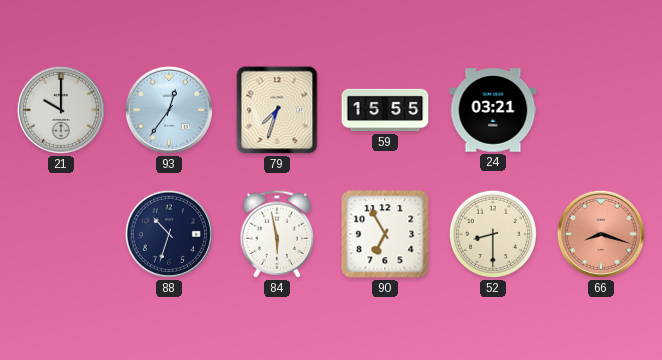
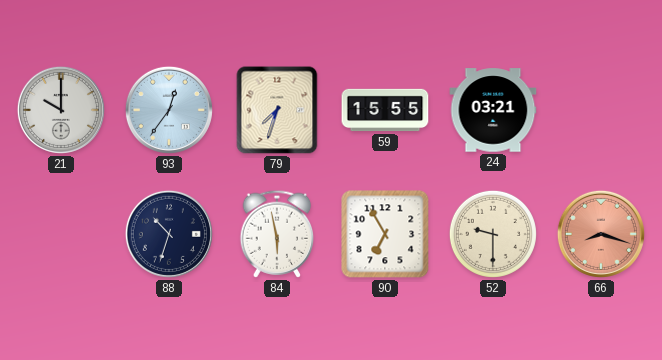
52: 8:30 -> 9:30 (493, 234)
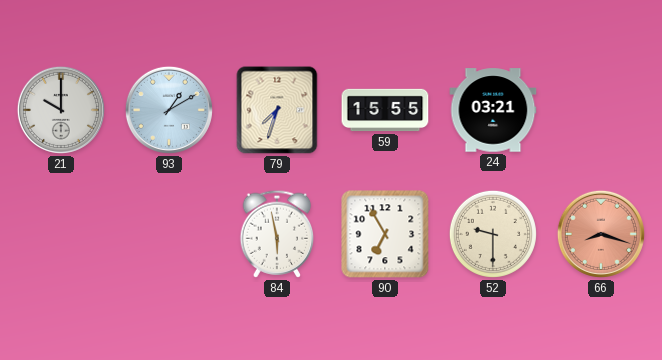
93: 12:36 -> 1:10 (169, 110)
88: 10:33 -> none (169, 234)
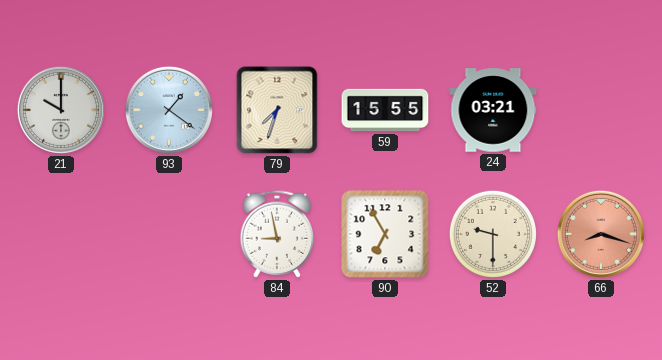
93: 1:10 -> 1:21 (169, 110)
84: 5:58 -> 8:58 (277, 234)
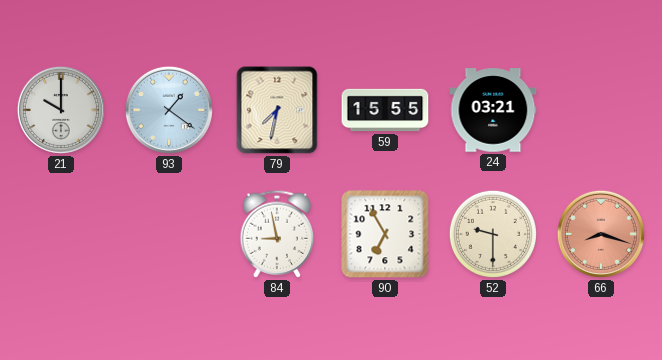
79: 7:33 -> 7:32 (277, 110)
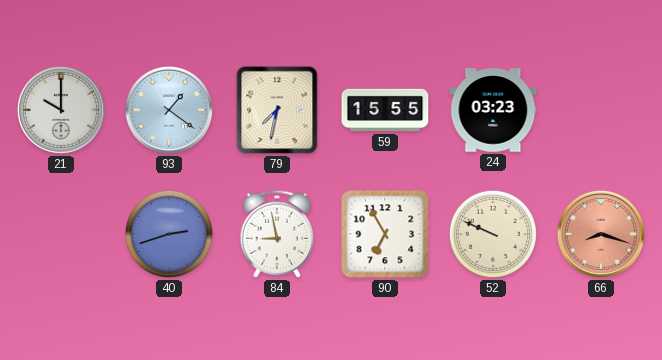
24: 03:21 -> 03:23 (493, 110)
40: none -> 2:42 (169, 234)
52: 9:30 -> 9:49 (493, 234)
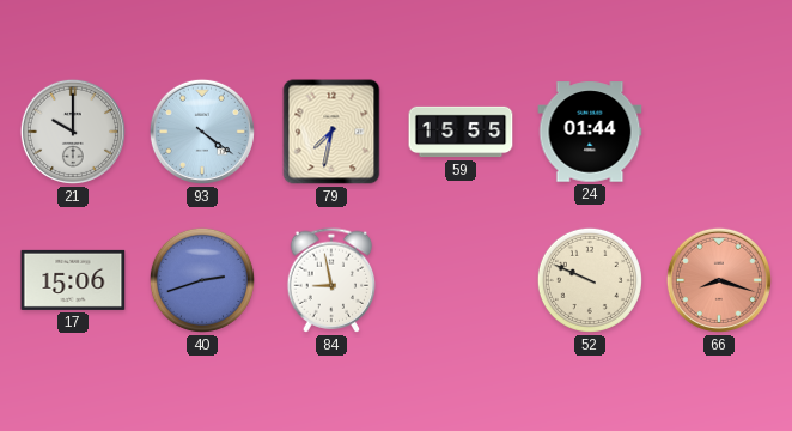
93: 1:21 -> 4:21 (202, 132)
24: 03:23 -> 01:44 (590, 132)
17: none -> 15:06 (73, 280)
90: 6:55 -> none (385, 234)
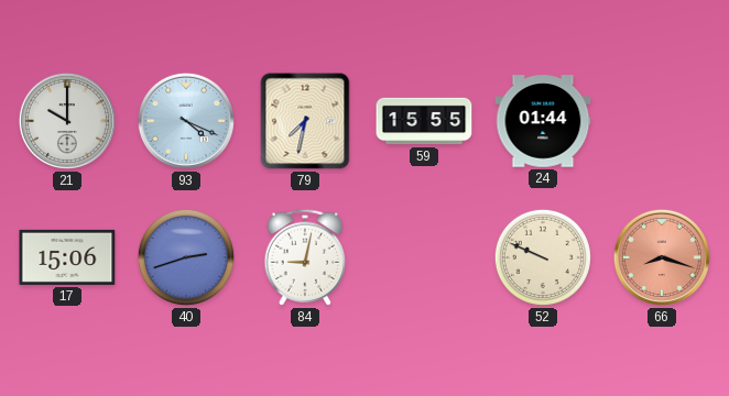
93: 4:21 -> 4:19 (186, 121)
84: 8:58 -> 9:02 (305, 257)
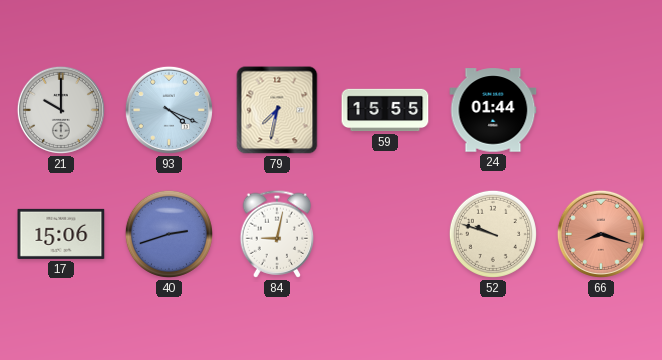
52: 9:49 -> 9:48 (493, 234)
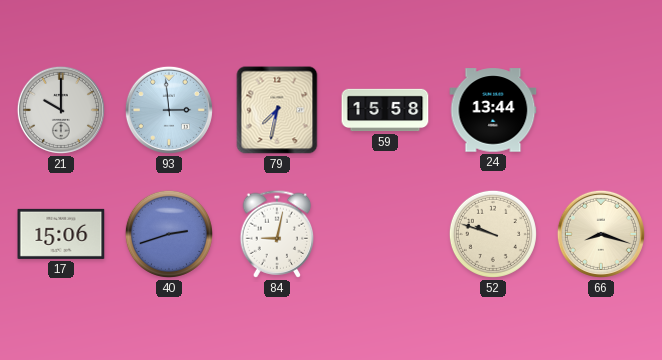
93: 4:19 -> 2:59 (169, 110)
59: 15:55 -> 15:58 (385, 110)
24: 01:44 -> 13:44 (493, 110)
66 dial: salmon -> cream (601, 234)
